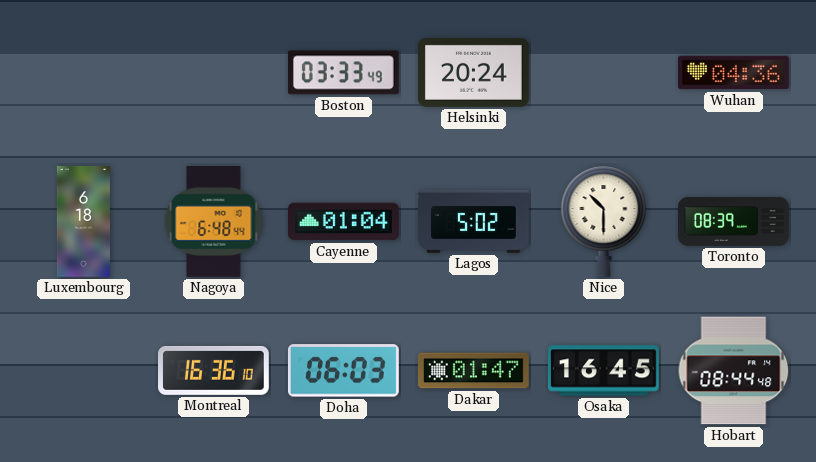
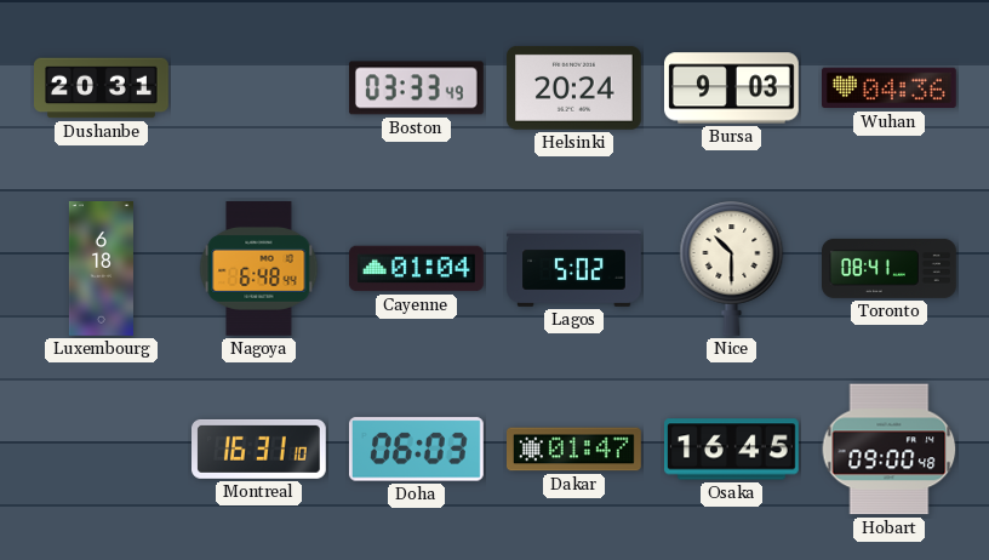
Dushanbe: none -> 20:31 (102, 88)
Bursa: none -> 9:03 (732, 88)
Toronto: 08:39 -> 08:41 (890, 268)
Montreal: 16:36 -> 16:31 (259, 448)
Hobart: 08:44 -> 09:00 (890, 450)
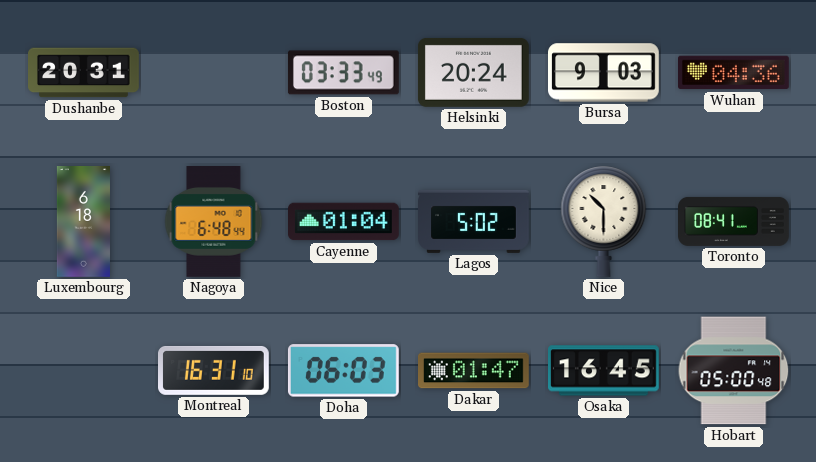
Hobart: 09:00 -> 05:00 (734, 371)
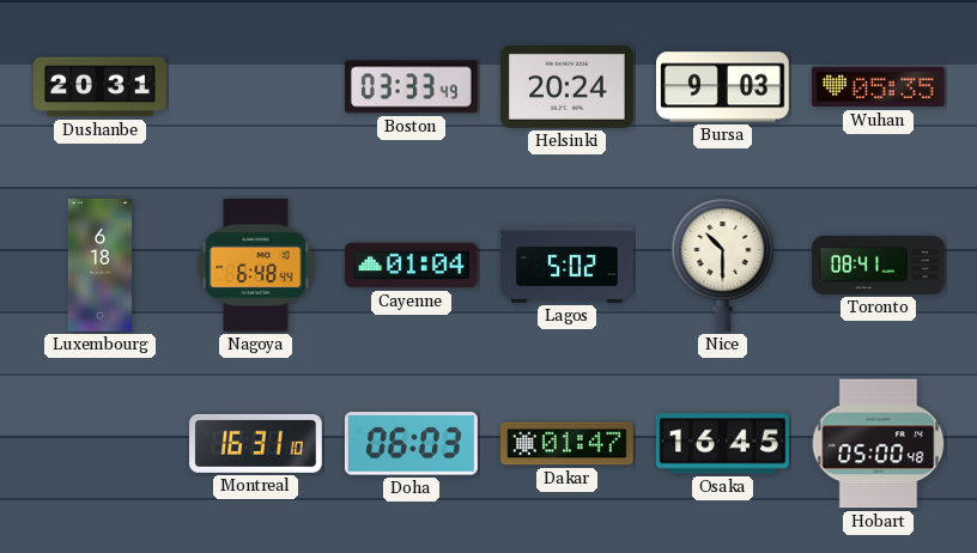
Wuhan: 04:36 -> 05:35 (879, 87)
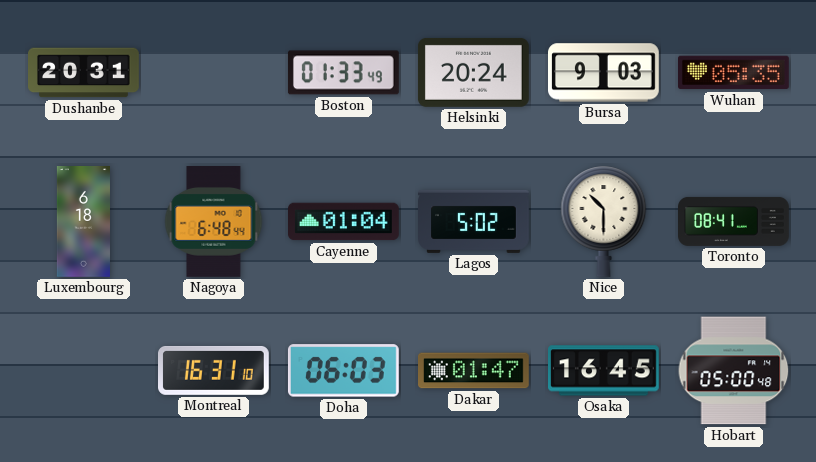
Boston: 03:33 -> 01:33 (343, 73)
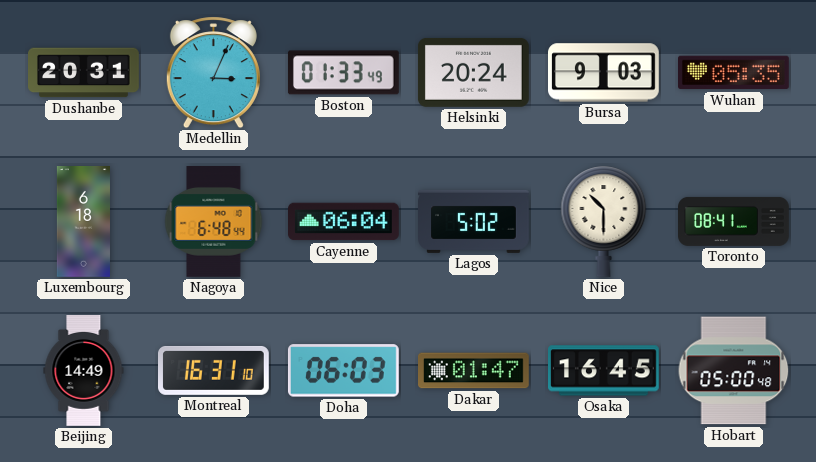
Medellin: none -> 3:04 (213, 73)
Cayenne: 01:04 -> 06:04 (344, 222)
Beijing: none -> 14:49 (84, 371)
